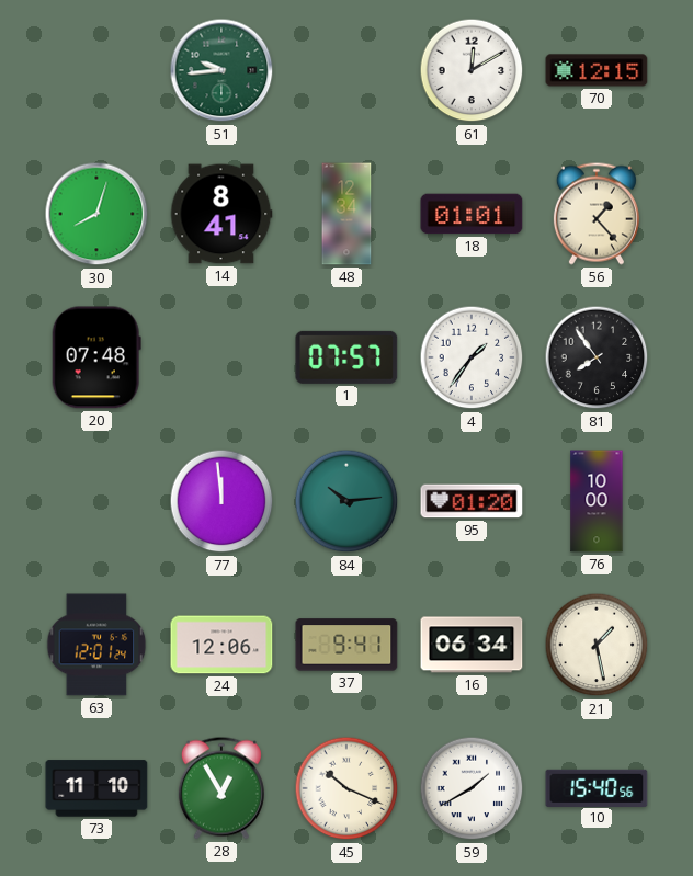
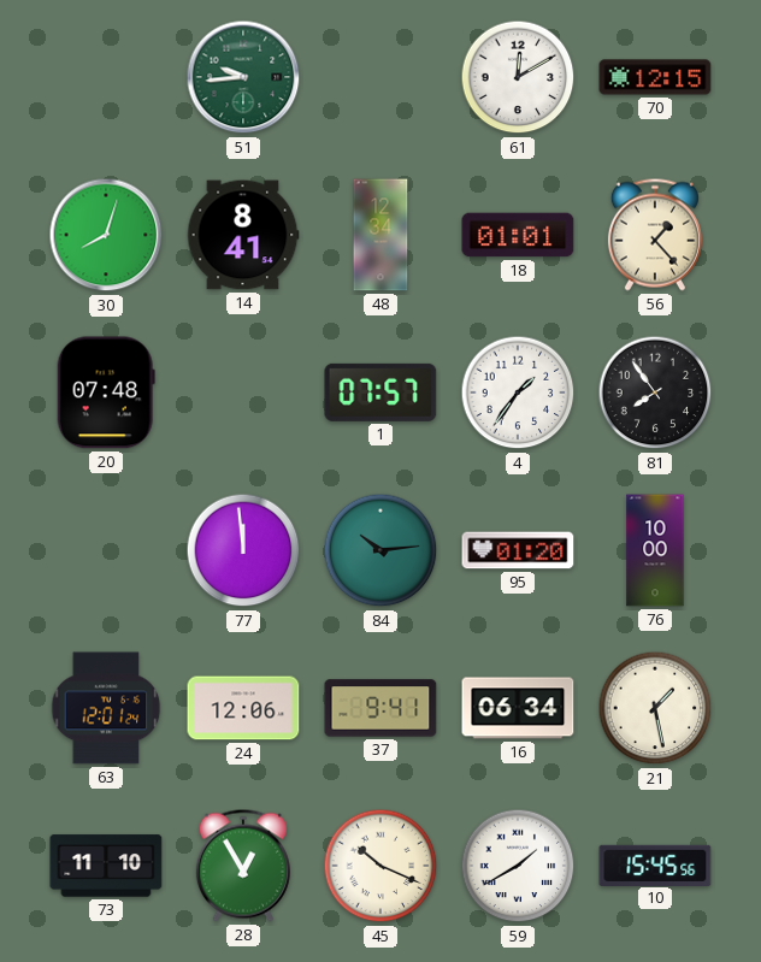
10: 15:40 -> 15:45 (655, 864)
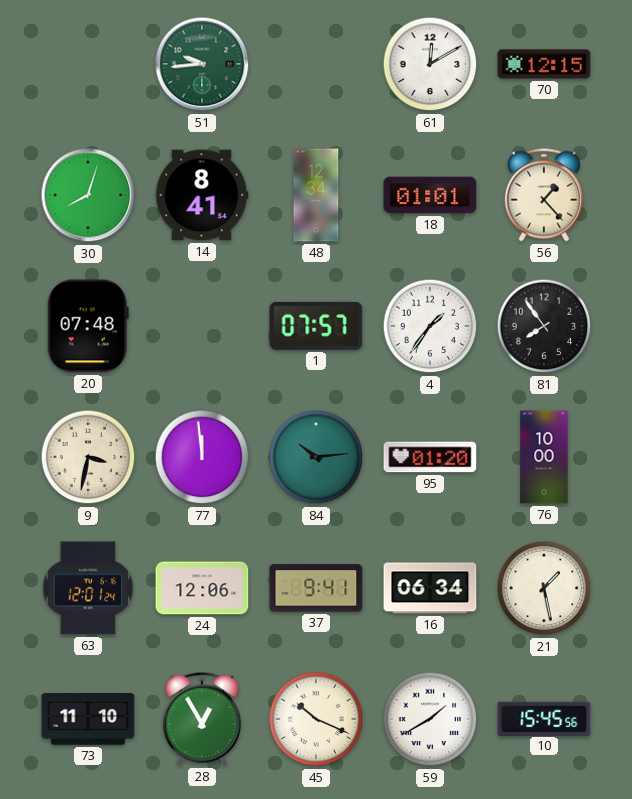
9: none -> 3:32 (88, 457)
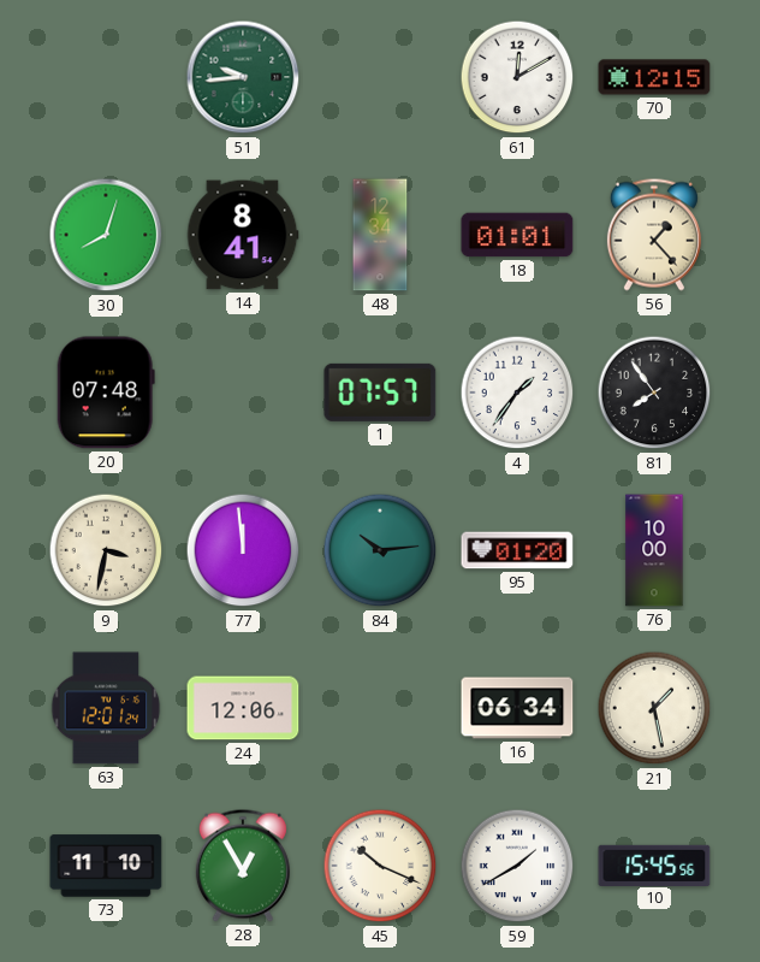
37: 9:41 -> none (316, 588)
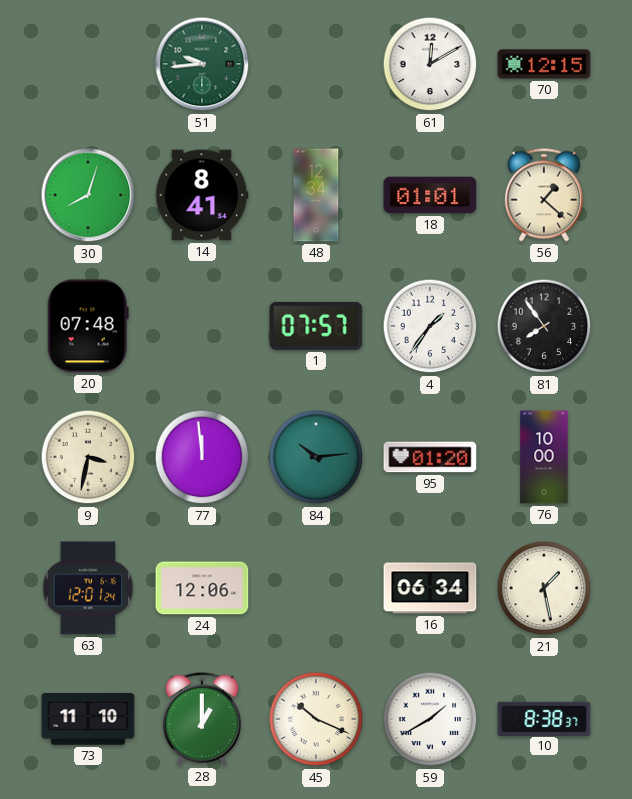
56: 1:23 -> 1:22 (544, 195)
28: 12:55 -> 1:00 (202, 719)
10: 15:45 -> 8:38 (544, 718)
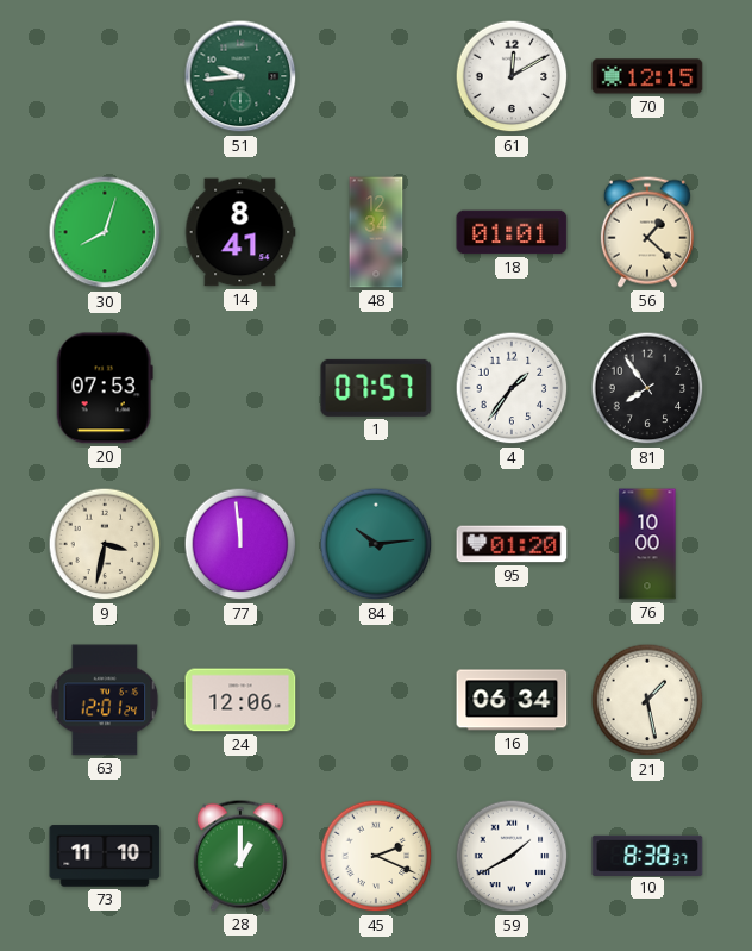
20: 07:48 -> 07:53 (105, 388)
45: 10:19 -> 2:19 (376, 856)
